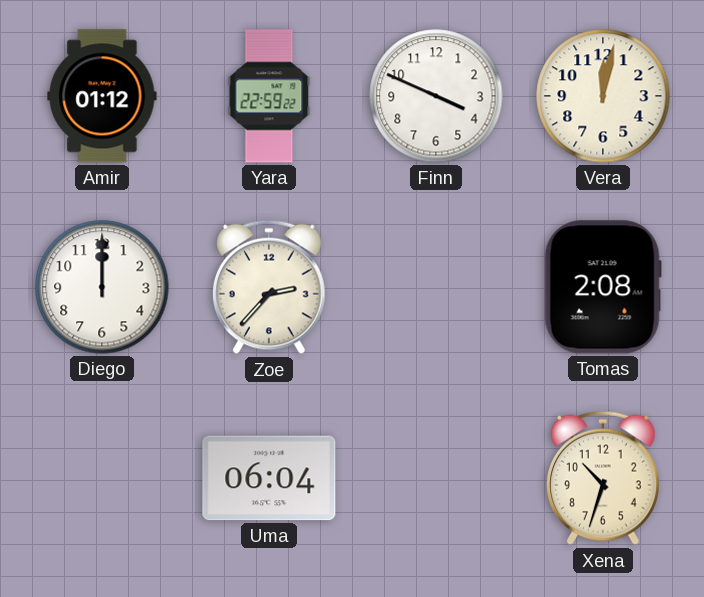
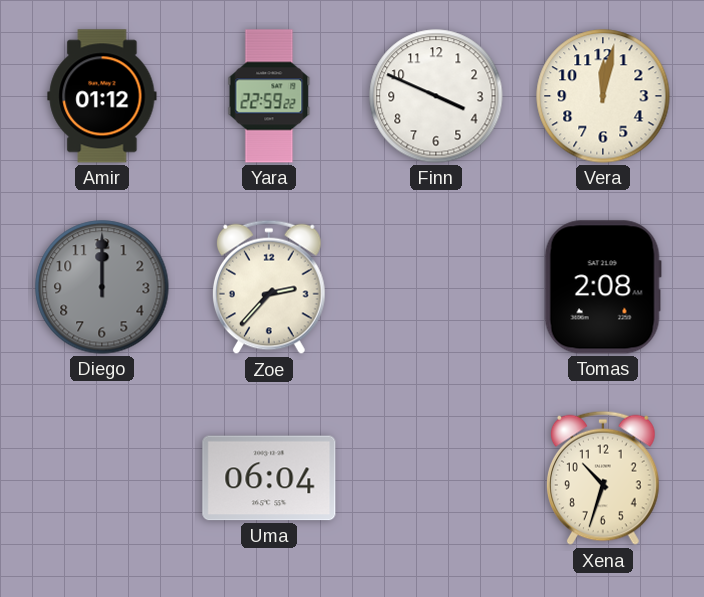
Diego dial: white -> grey (102, 287)
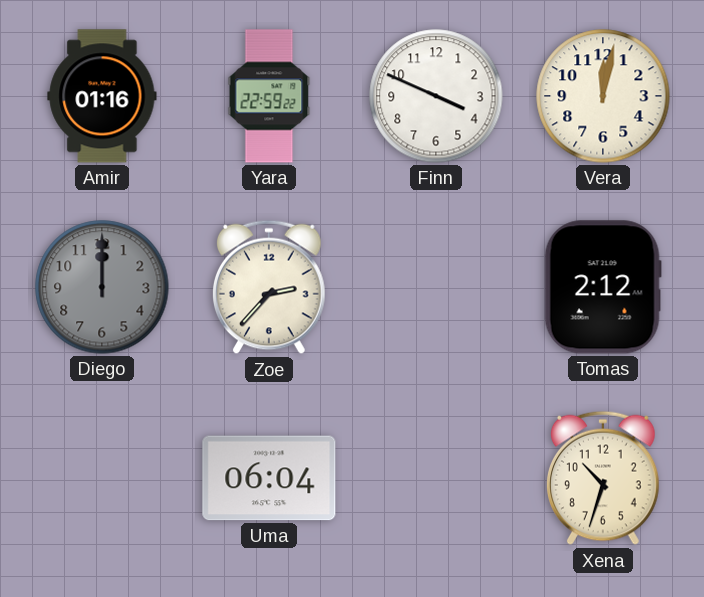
Amir: 01:12 -> 01:16 (102, 96)
Tomas: 2:08 -> 2:12 (603, 287)
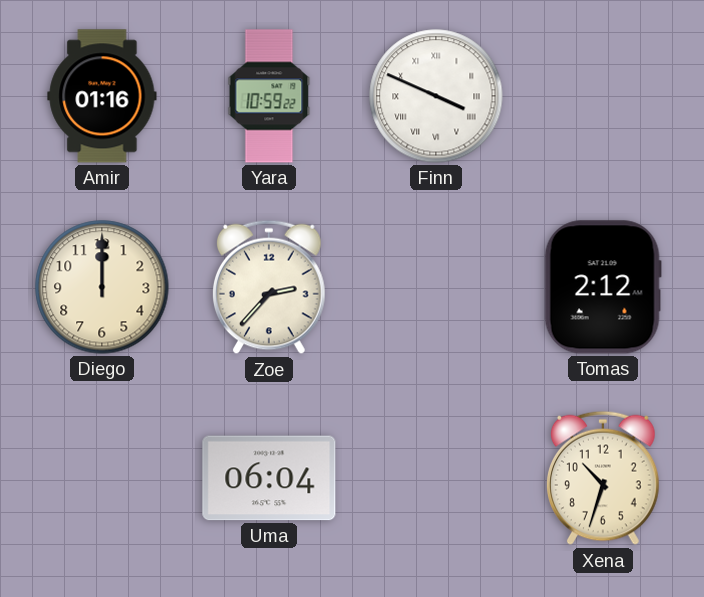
Yara: 22:59 -> 10:59 (269, 96)
Finn numerals: Arabic -> Roman (436, 96)
Vera: 12:02 -> none (603, 96)
Diego dial: grey -> cream (102, 287)
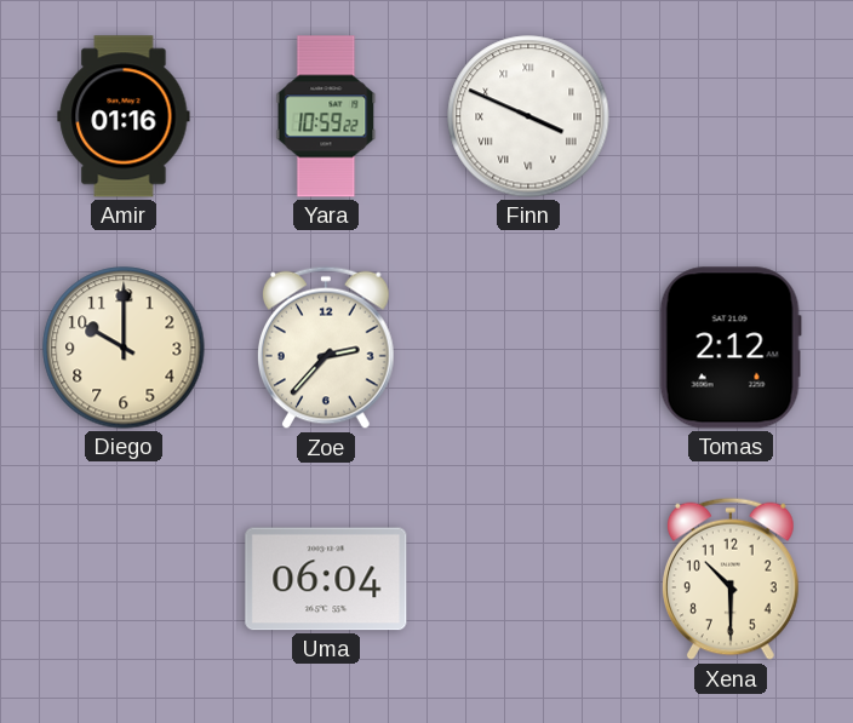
Diego: 12:00 -> 10:00 (124, 348)
Xena: 10:33 -> 10:30 (732, 579)
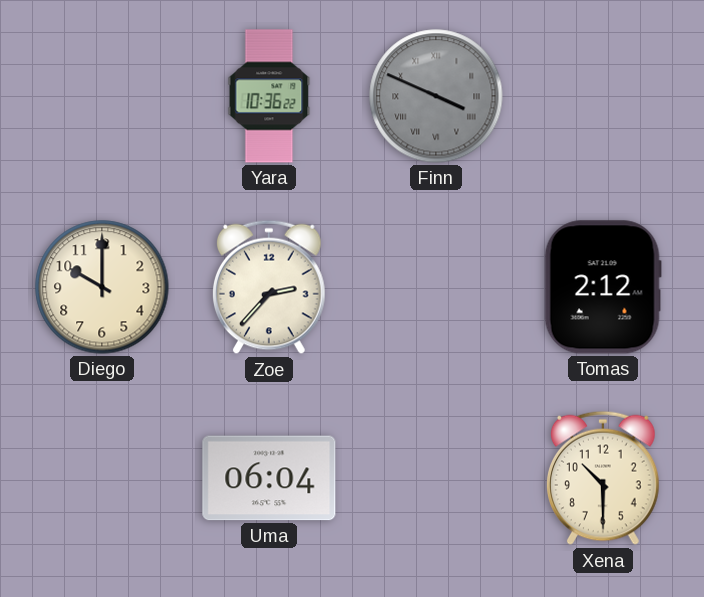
Amir: 01:16 -> none (124, 116)
Yara: 10:59 -> 10:36 (269, 96)
Finn dial: white -> grey (436, 96)
